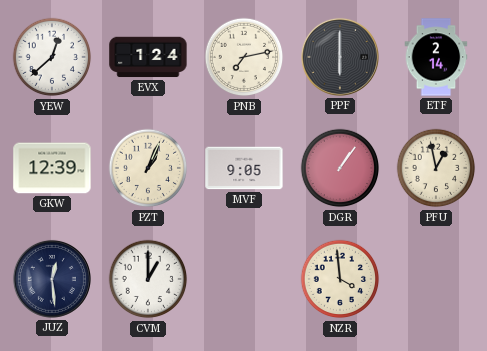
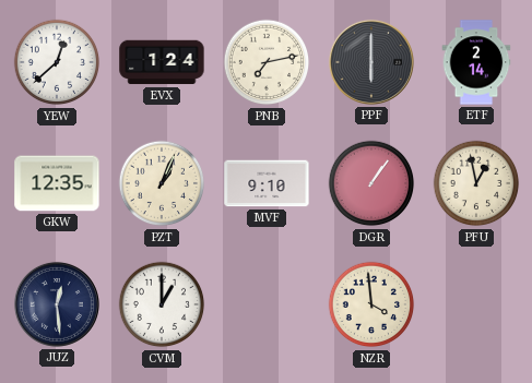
GKW: 12:39 -> 12:35 (57, 183)
MVF: 9:05 -> 9:10 (267, 183)
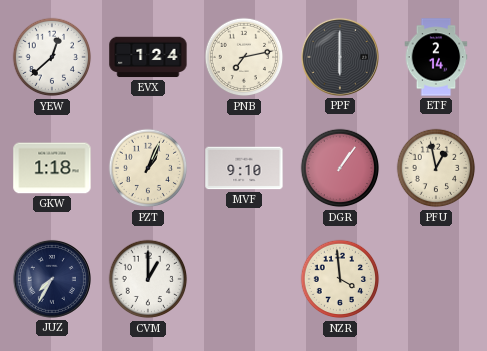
GKW: 12:35 -> 1:18 (52, 168)
JUZ: 12:29 -> 7:35 (52, 279)
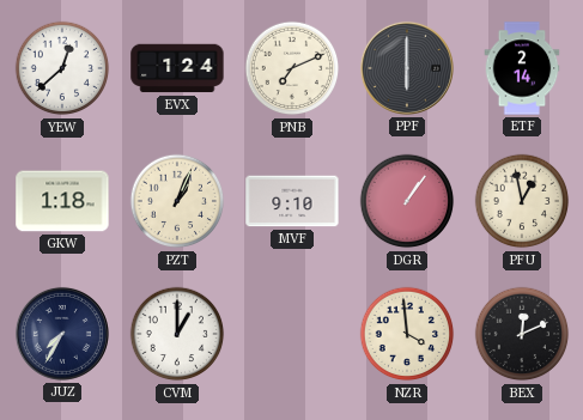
PNB: 7:13 -> 7:11 (292, 68)
BEX: none -> 12:11 (522, 334)
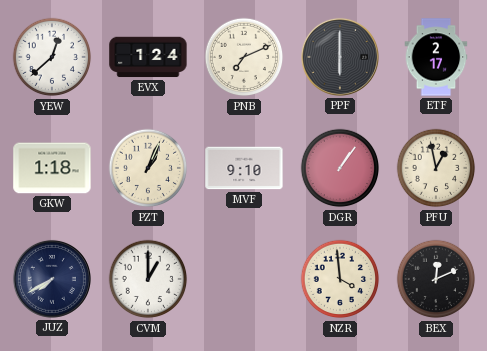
ETF: 2:14 -> 2:17 (436, 57)
JUZ: 7:35 -> 7:40 (52, 279)
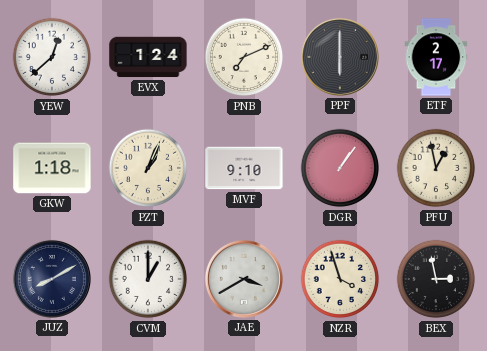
JUZ: 7:40 -> 8:10 (52, 279)
JAE: none -> 3:40 (244, 279)
NZR: 3:59 -> 3:57 (340, 279)
BEX: 12:11 -> 2:58 (436, 279)
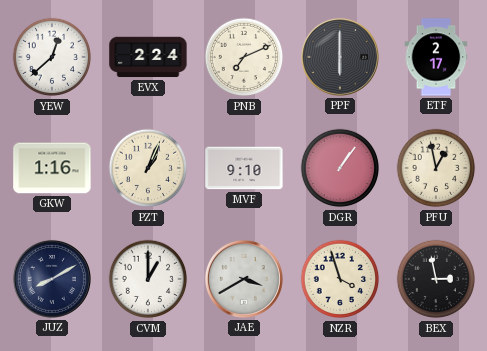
EVX: 1:24 -> 2:24 (148, 57)
GKW: 1:18 -> 1:16 (52, 168)
